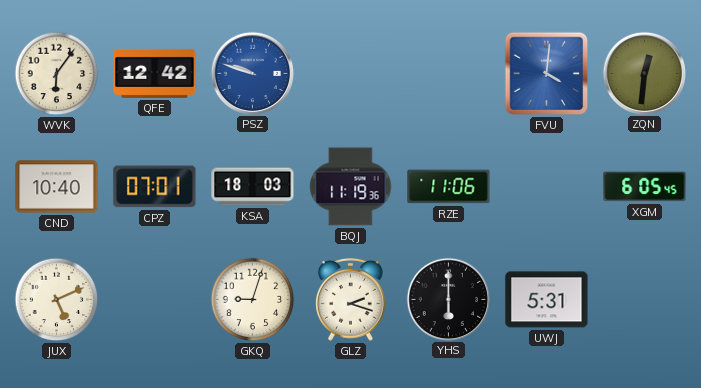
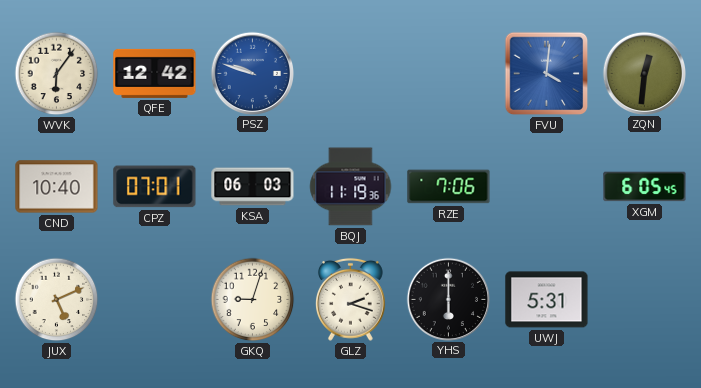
KSA: 18:03 -> 06:03 (253, 187)
RZE: 11:06 -> 7:06 (449, 187)
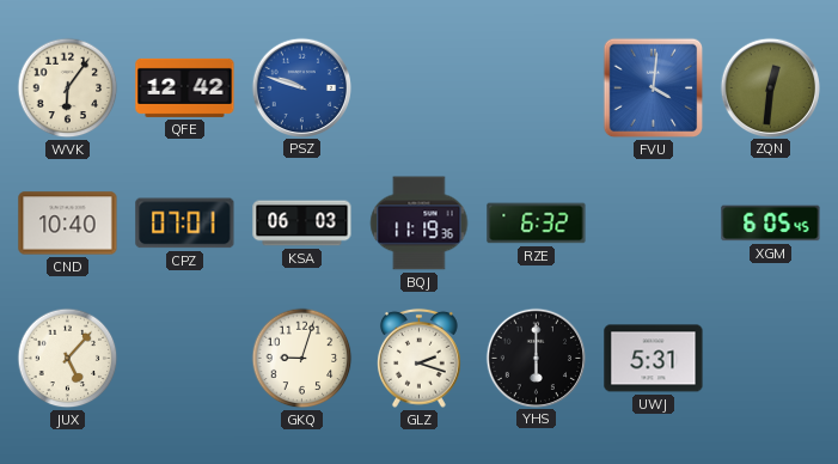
RZE: 7:06 -> 6:32 (537, 224)
JUX: 5:11 -> 5:07 (68, 359)
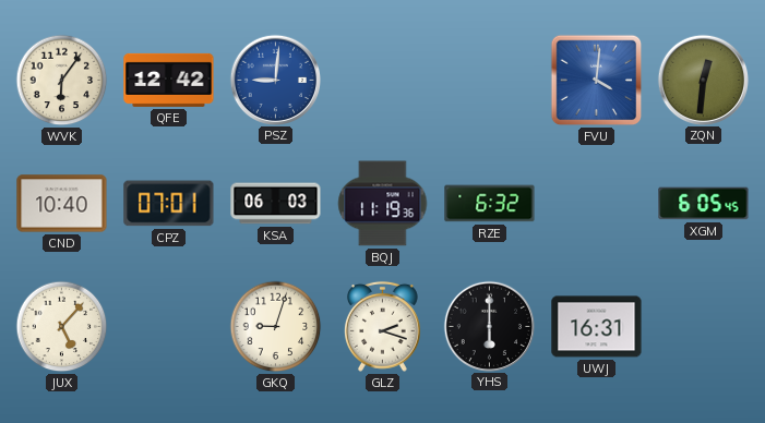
PSZ: 9:48 -> 9:01 (275, 80)
UWJ: 5:31 -> 16:31 (597, 327)
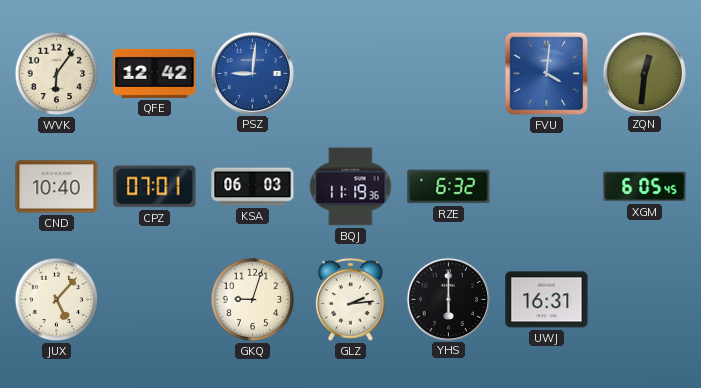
GLZ: 2:18 -> 2:14 (351, 299)
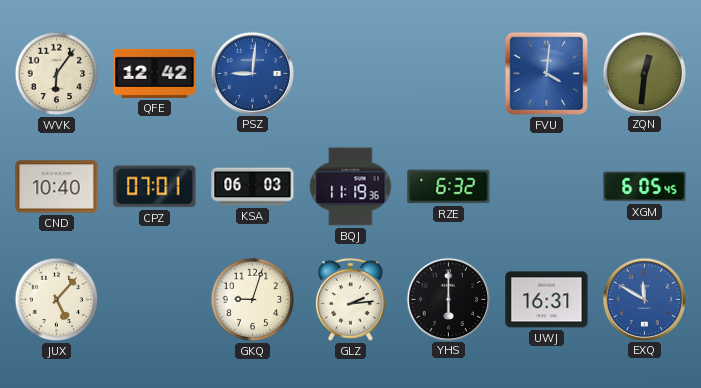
EXQ: none -> 11:50 (644, 299)
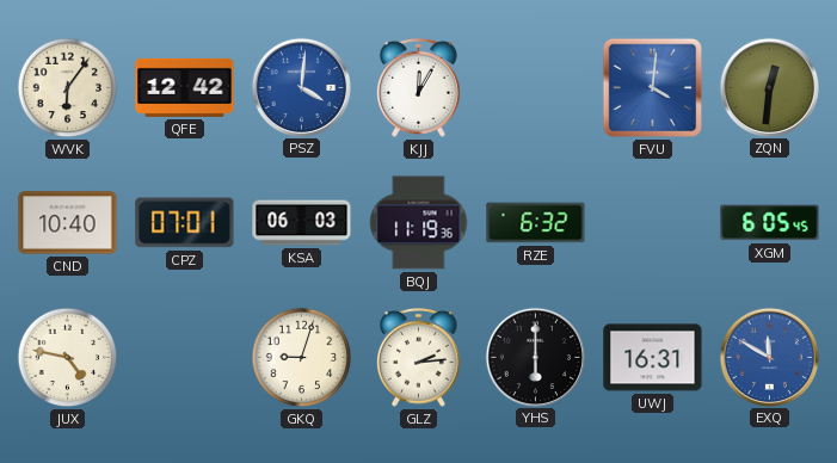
PSZ: 9:01 -> 4:01 (301, 87)
KJJ: none -> 12:05 (419, 87)
JUX: 5:07 -> 4:47 (68, 358)
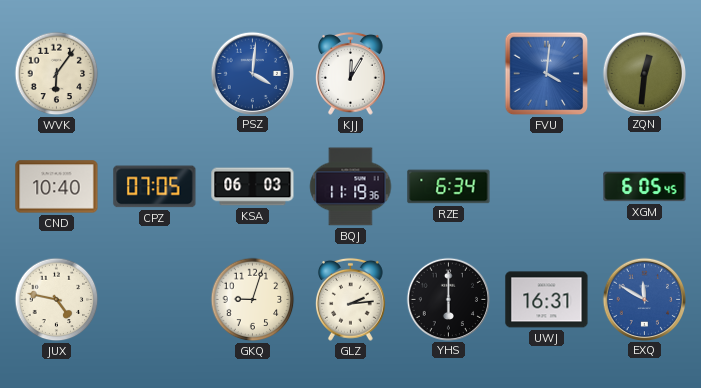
QFE: 12:42 -> none (185, 87)
CPZ: 07:01 -> 07:05 (155, 187)
RZE: 6:32 -> 6:34 (449, 187)
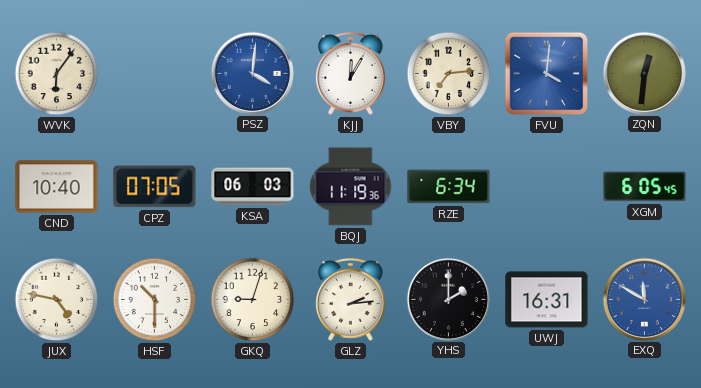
VBY: none -> 7:14 (449, 74)
HSF: none -> 10:30 (155, 300)
YHS: 6:00 -> 2:00 (448, 299)
